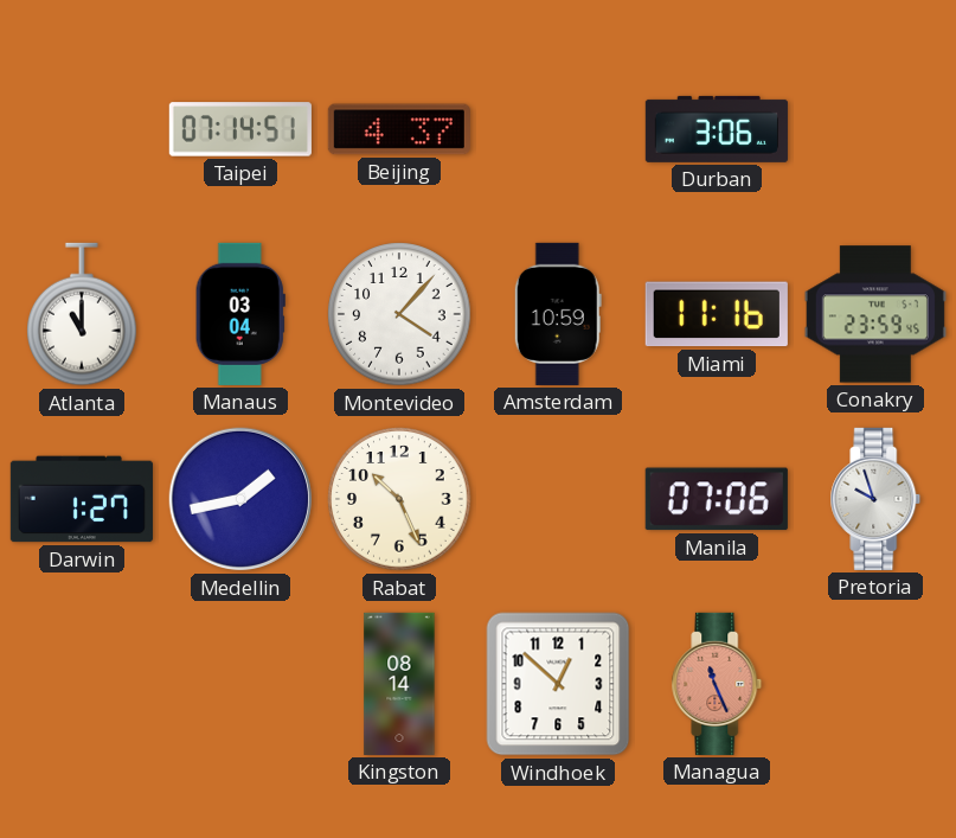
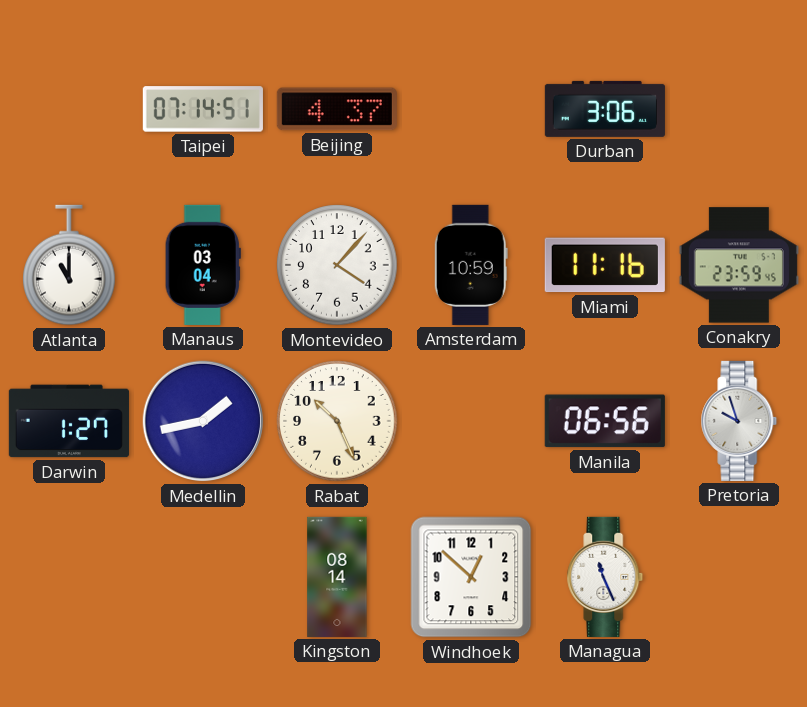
Manila: 07:06 -> 06:56 (605, 421)
Managua dial: salmon -> white (605, 577)
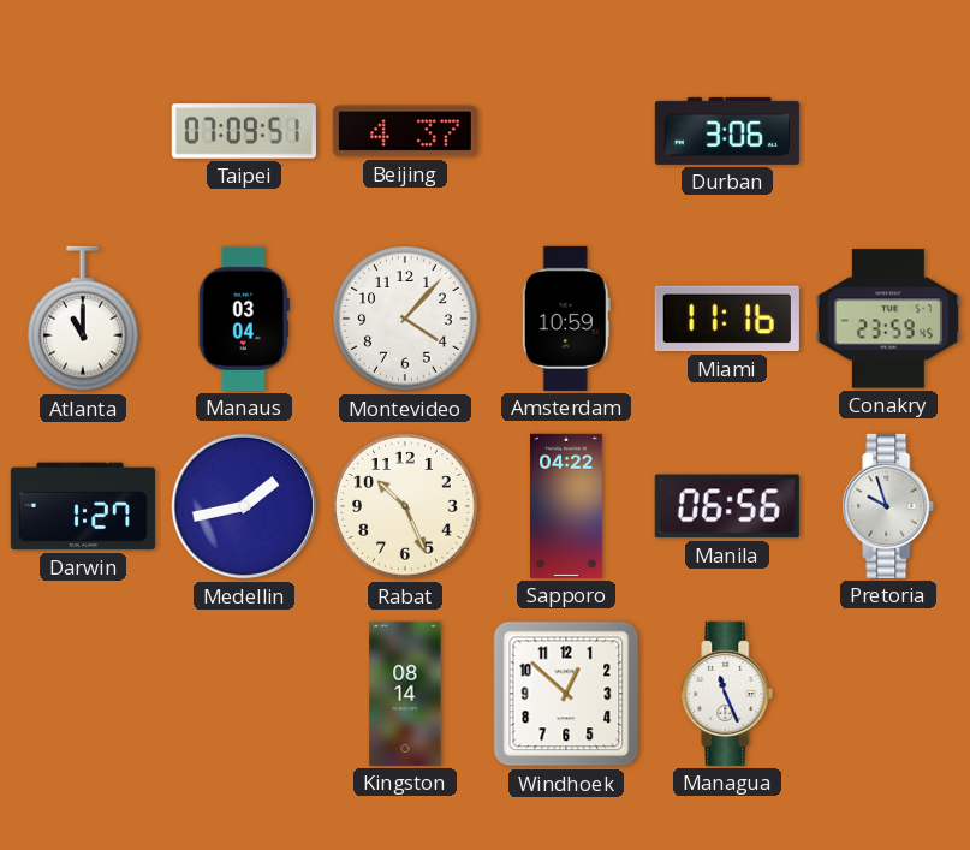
Taipei: 07:14 -> 07:09 (244, 131)
Sapporo: none -> 04:22 (567, 506)
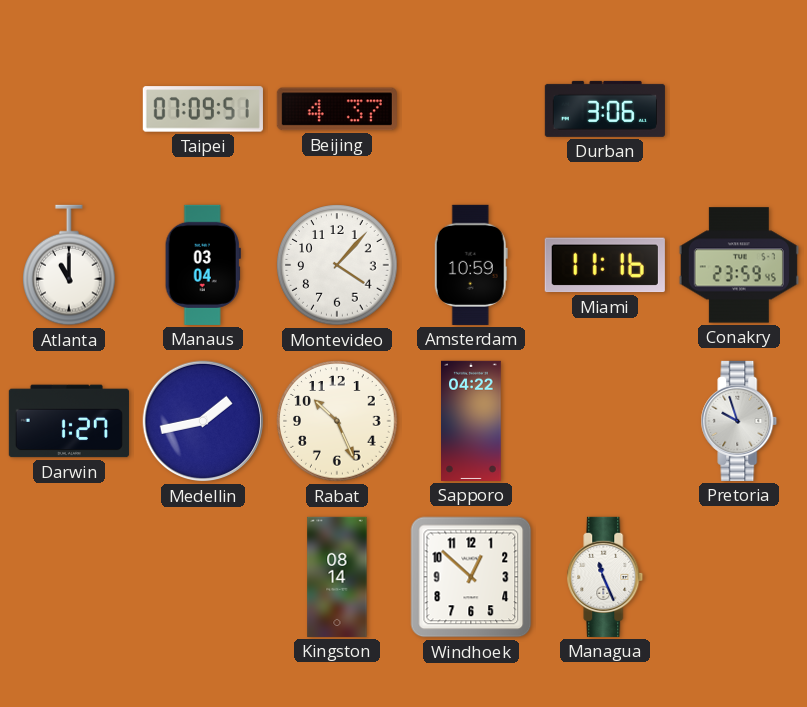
Manila: 06:56 -> none (727, 506)
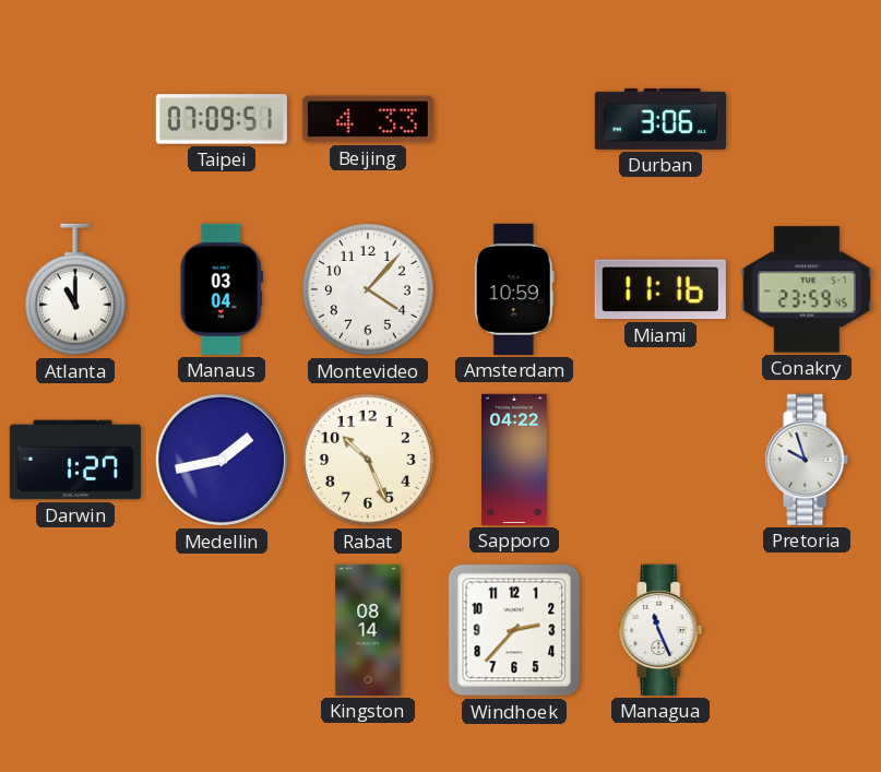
Beijing: 4:37 -> 4:33 (368, 119)
Windhoek: 12:52 -> 2:37 (514, 630)
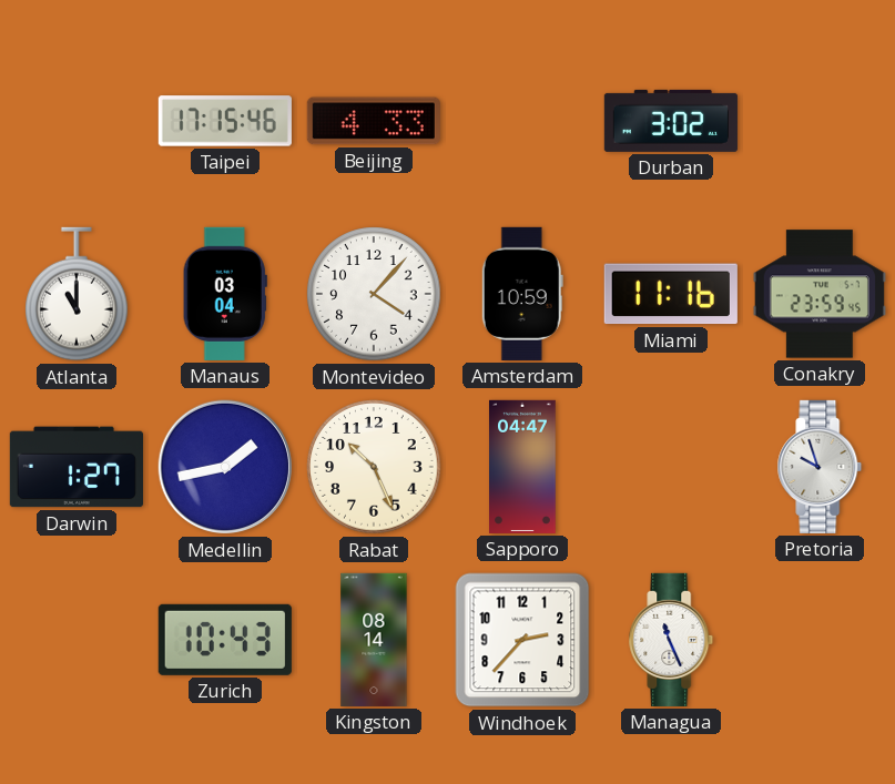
Taipei: 07:09 -> 17:15 (225, 121)
Durban: 3:06 -> 3:02 (671, 121)
Sapporo: 04:22 -> 04:47 (523, 467)
Zurich: none -> 10:43 (225, 640)
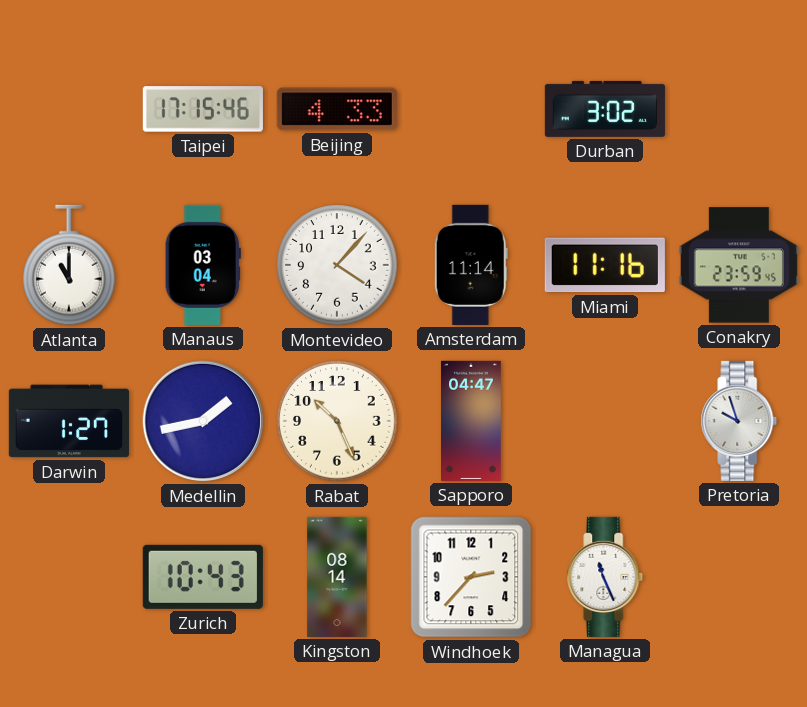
Amsterdam: 10:59 -> 11:14 (471, 265)
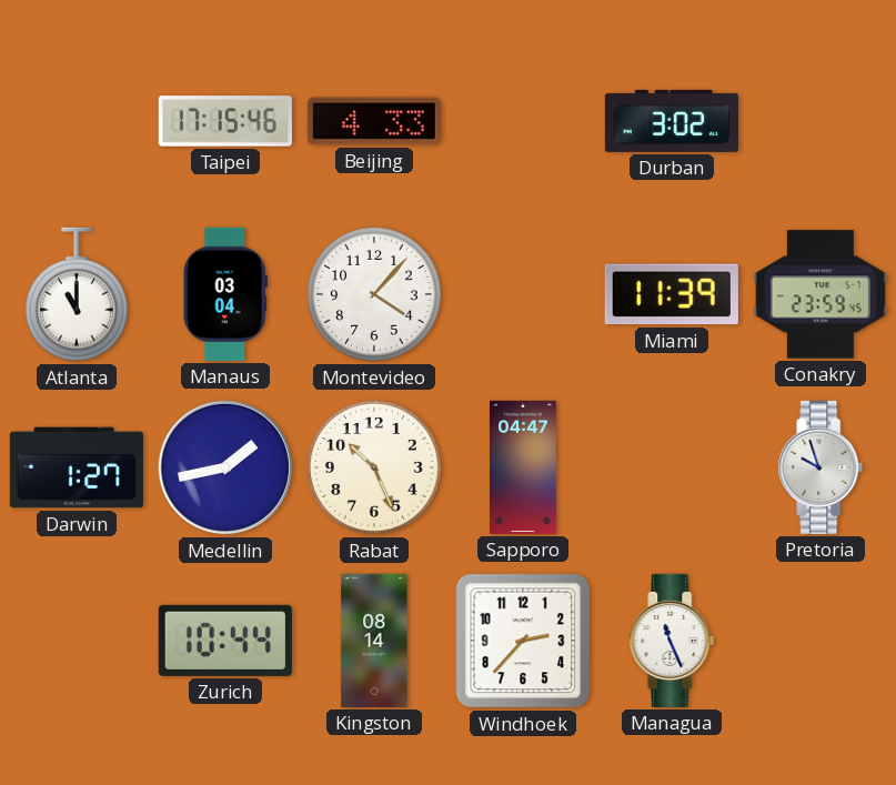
Amsterdam: 11:14 -> none (471, 265)
Miami: 11:16 -> 11:39 (672, 294)
Zurich: 10:43 -> 10:44 (225, 641)
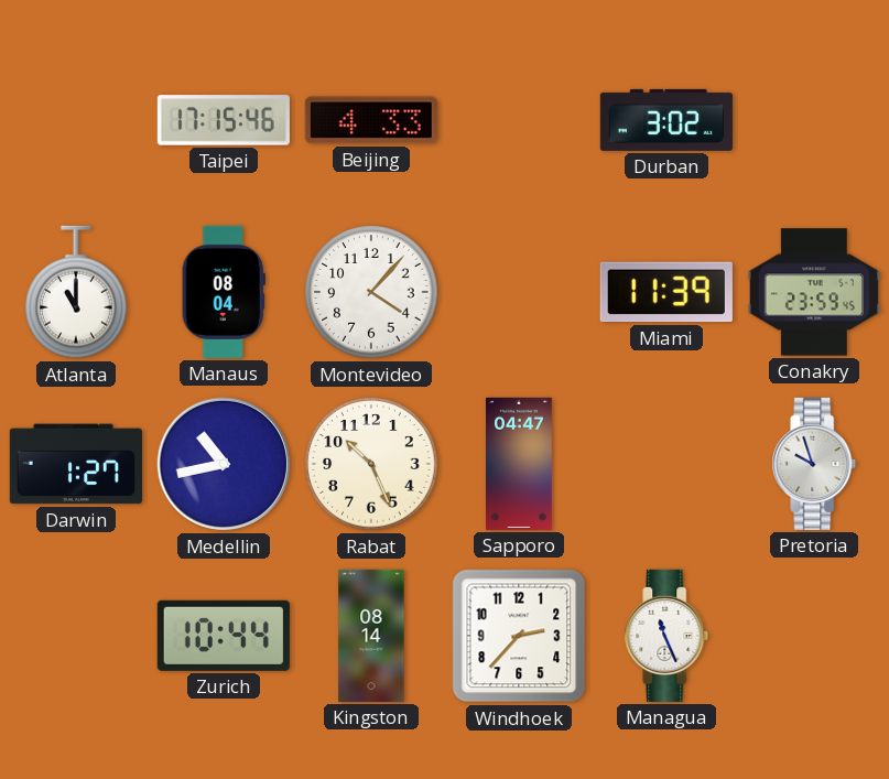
Manaus: 03:04 -> 08:04 (224, 292)
Medellin: 1:43 -> 10:43 (224, 464)
